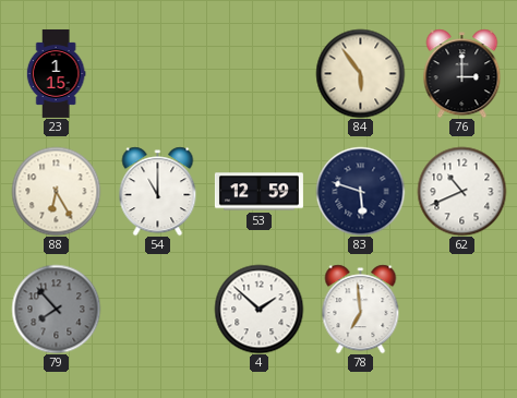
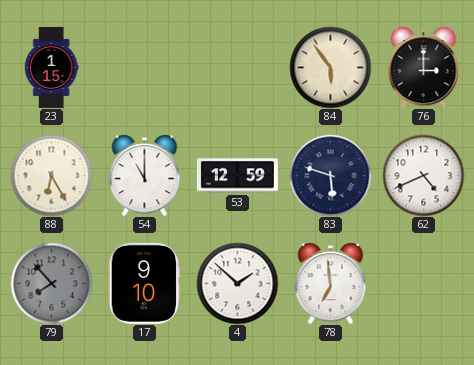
62: 10:41 -> 4:41 (423, 175)
17: none -> 9:10 (144, 283)
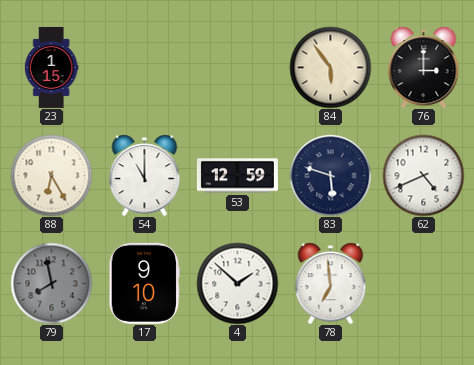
79: 7:53 -> 7:58 (51, 283)
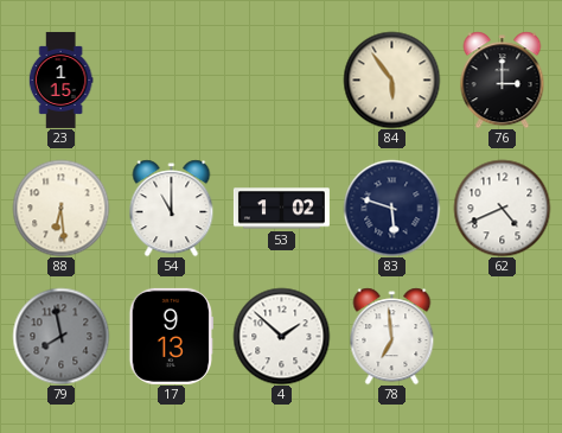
88: 6:25 -> 6:29 (60, 208)
53: 12:59 -> 1:02 (281, 209)
17: 9:10 -> 9:13 (171, 336)
